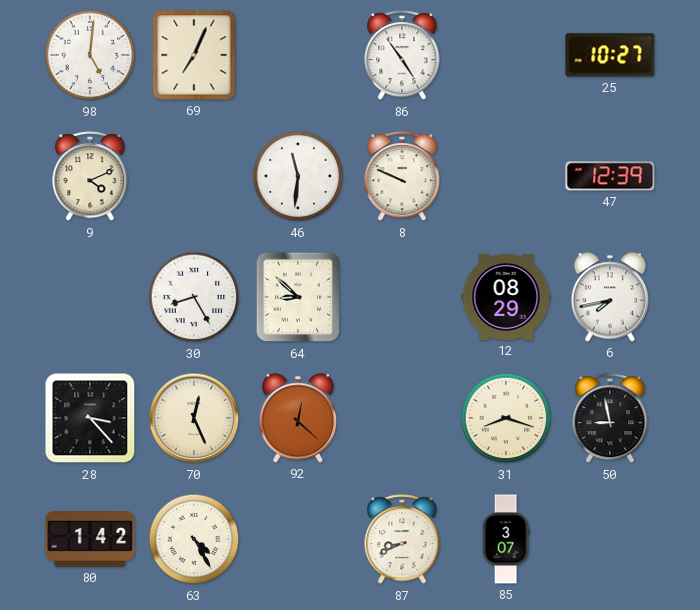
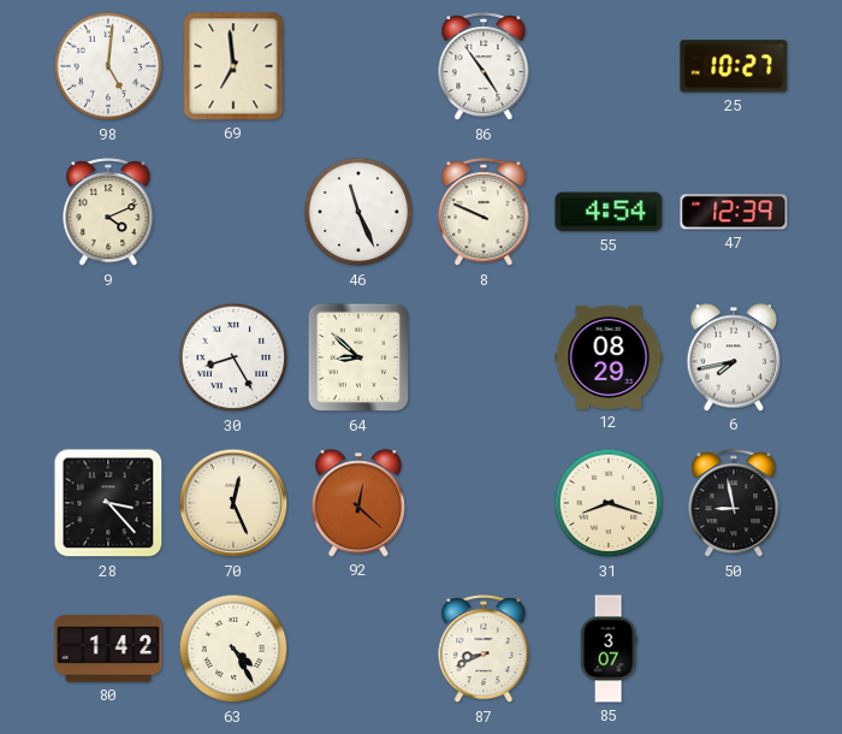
69: 7:04 -> 6:59 (233, 66)
46: 11:31 -> 11:26 (358, 212)
55: none -> 4:54 (609, 212)
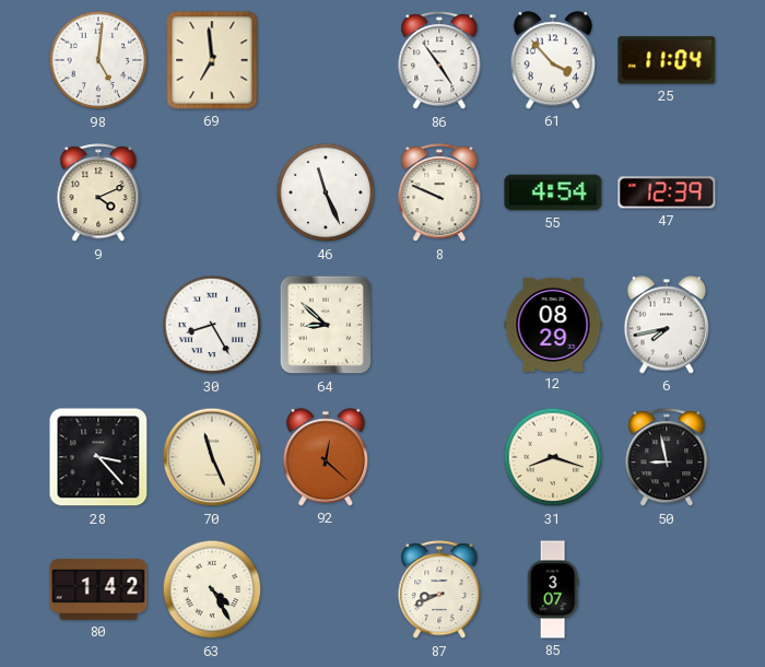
61: none -> 3:53 (553, 60)
25: 10:27 -> 11:04 (667, 60)
70: 12:26 -> 11:26 (212, 457)
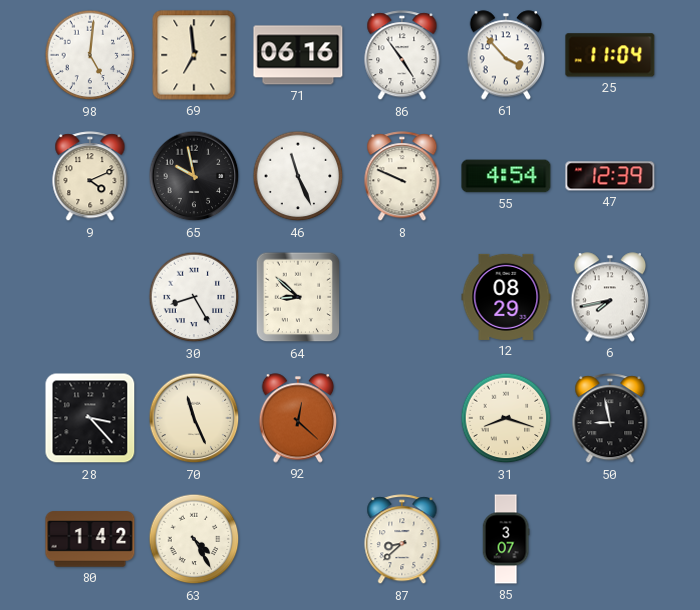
71: none -> 06:16 (298, 55)
65: none -> 9:58 (194, 176)
87: 8:41 -> 8:38 (402, 540)
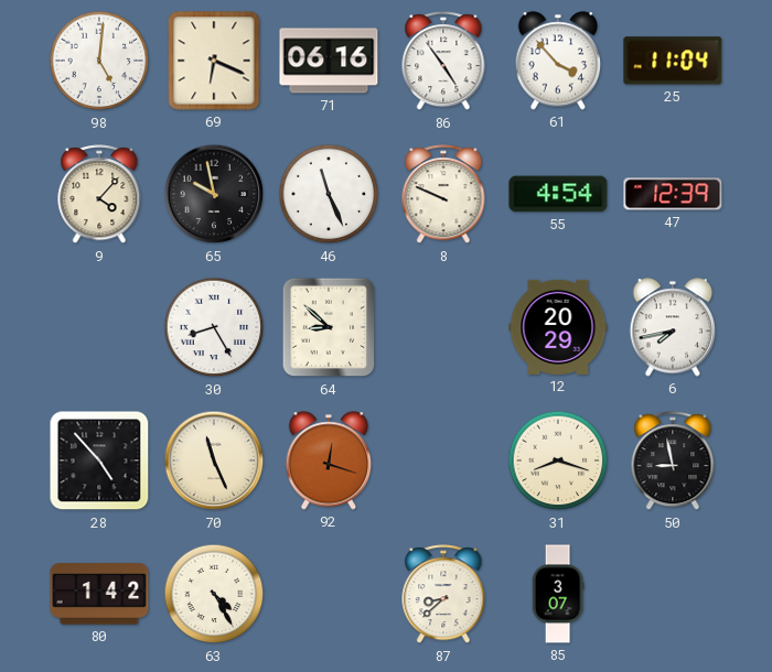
69: 6:59 -> 6:19 (214, 61)
9: 4:11 -> 4:07 (99, 195)
12: 08:29 -> 20:29 (558, 327)
28: 3:23 -> 4:53 (99, 460)
92: 12:22 -> 12:18 (329, 460)
